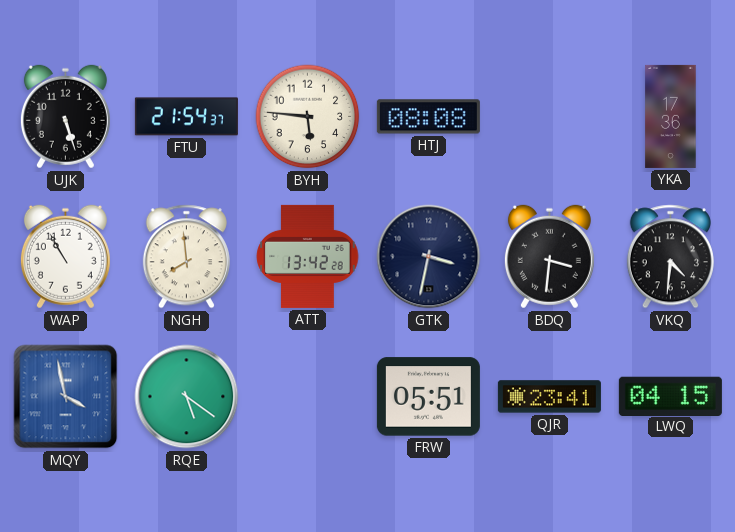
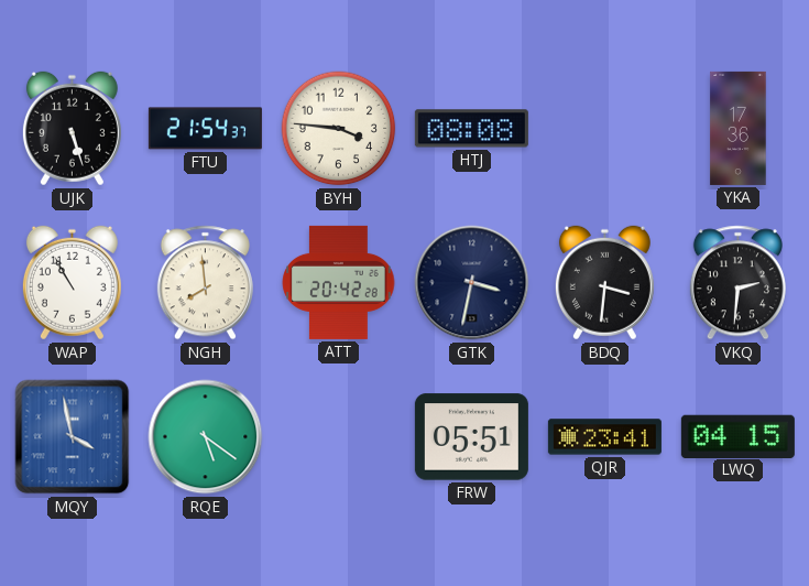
BYH: 5:46 -> 3:46 (339, 129)
ATT: 13:42 -> 20:42 (339, 282)
VKQ: 4:31 -> 2:31 (737, 283)
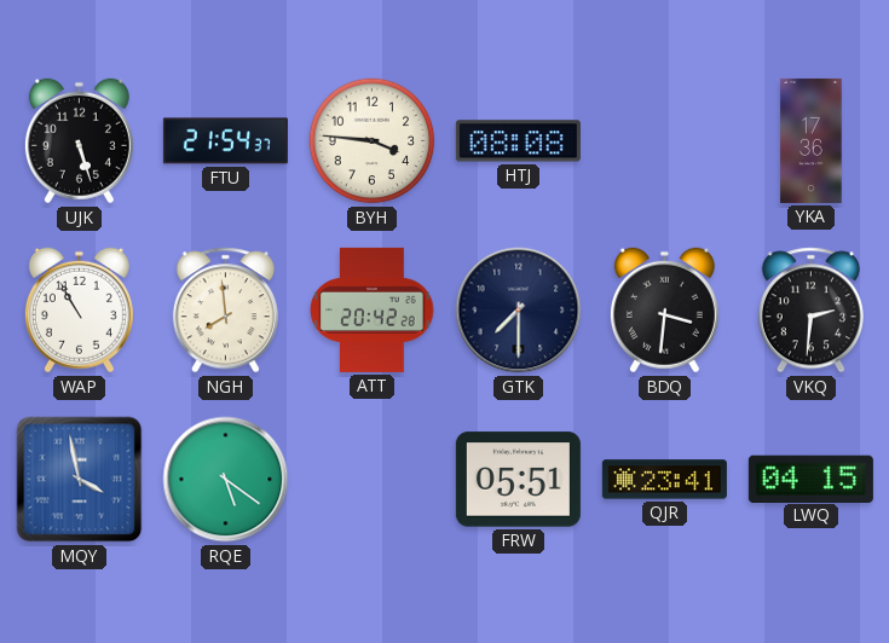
GTK: 3:32 -> 7:30 (519, 311)
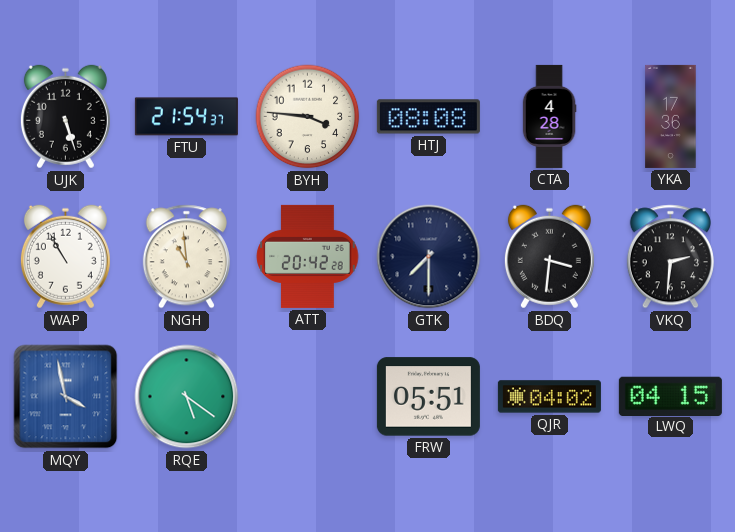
CTA: none -> 4:28 (549, 116)
NGH: 7:59 -> 10:59 (186, 257)
QJR: 23:41 -> 04:02 (549, 397)
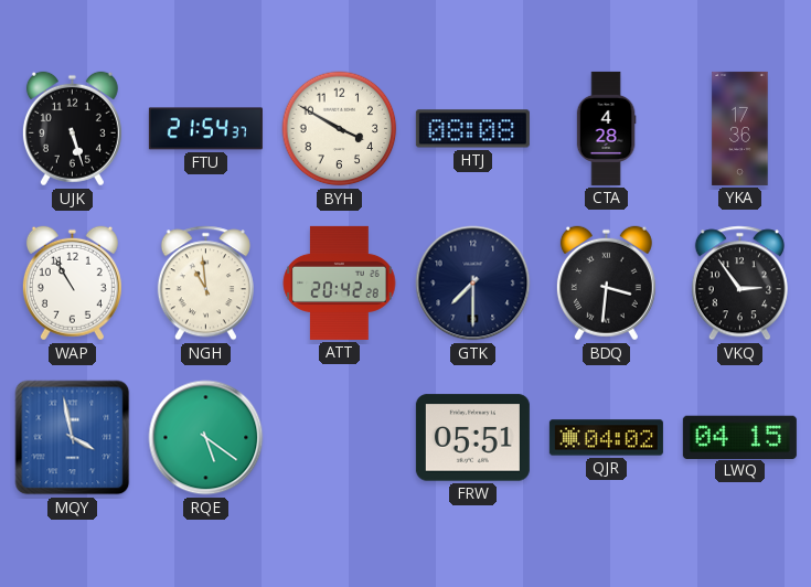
BYH: 3:46 -> 3:50 (340, 129)
VKQ: 2:31 -> 2:54 (739, 284)
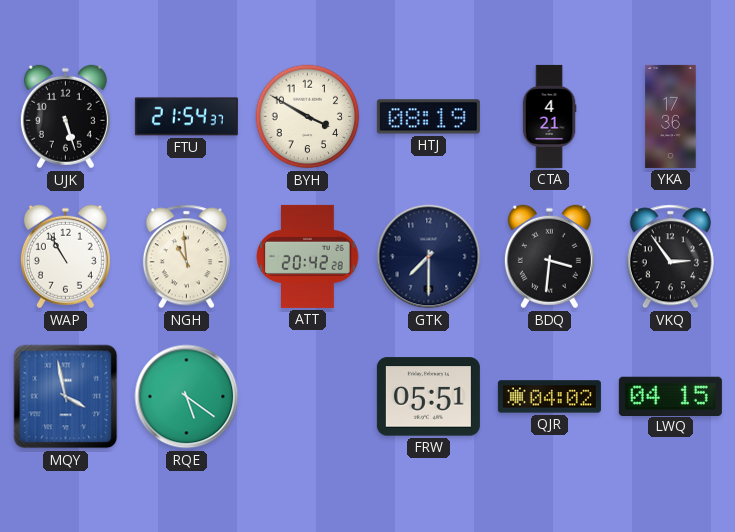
HTJ: 08:08 -> 08:19 (428, 117)
CTA: 4:28 -> 4:21 (549, 116)
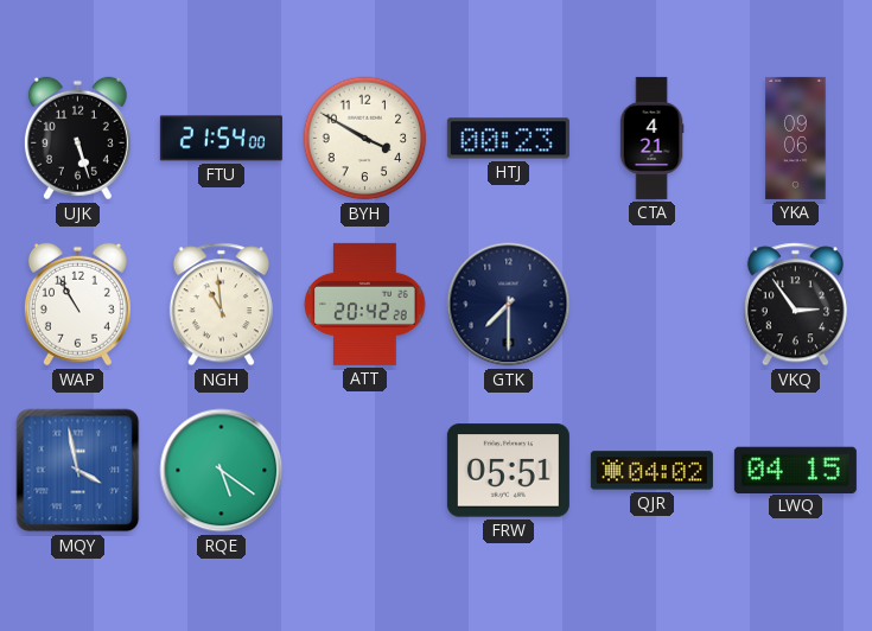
FTU: 21:54:37 -> 21:54:00 (221, 139)
HTJ: 08:19 -> 00:23 (508, 139)
YKA: 17:36 -> 09:06 (796, 138)
BDQ: 3:31 -> none (549, 257)
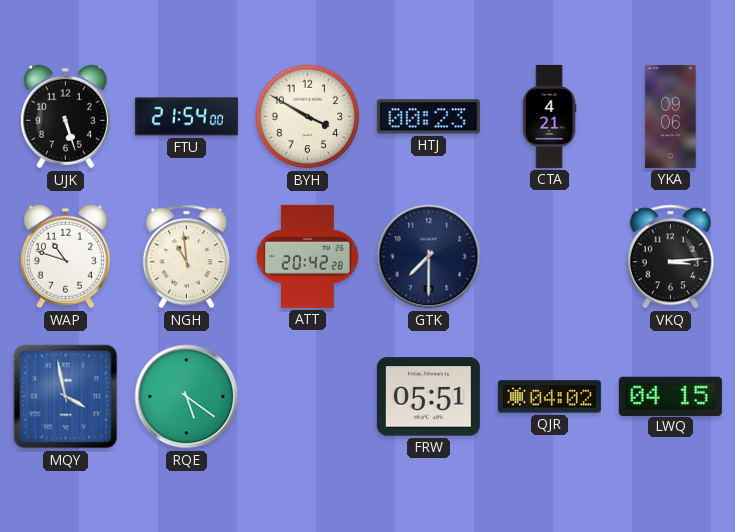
WAP: 10:55 -> 10:48 (65, 257)
VKQ: 2:54 -> 3:14 (670, 257)
